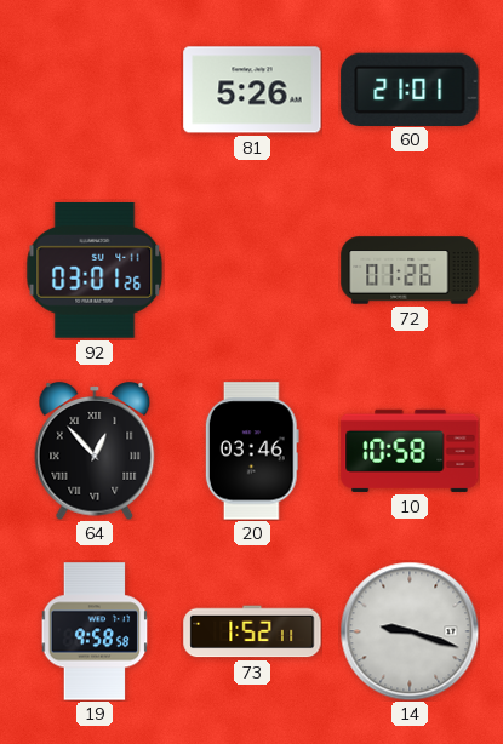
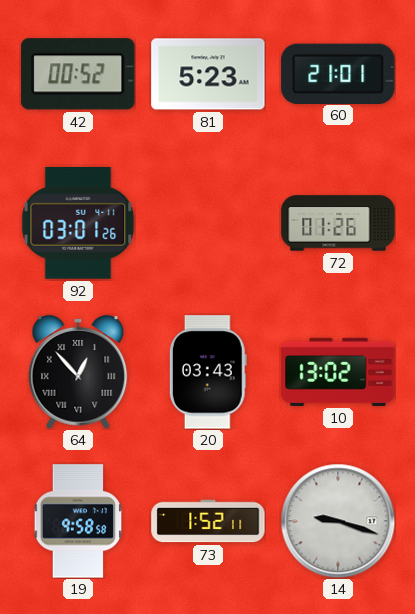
42: none -> 00:52 (78, 74)
81: 5:26 -> 5:23 (208, 74)
20: 03:46 -> 03:43 (208, 372)
10: 10:58 -> 13:02 (338, 372)
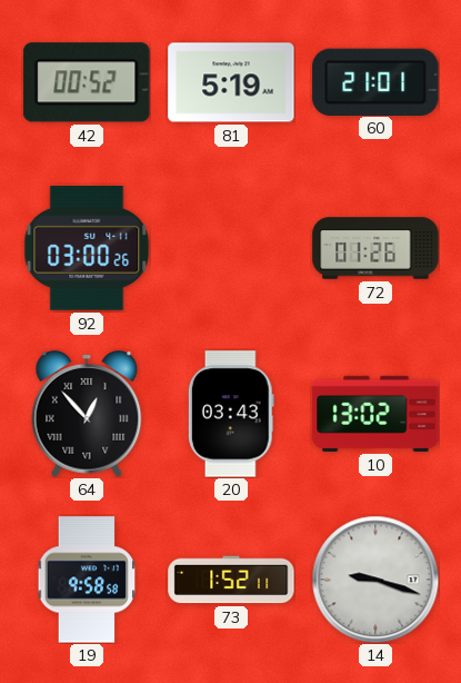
81: 5:23 -> 5:19 (231, 82)
92: 03:01 -> 03:00 (87, 248)
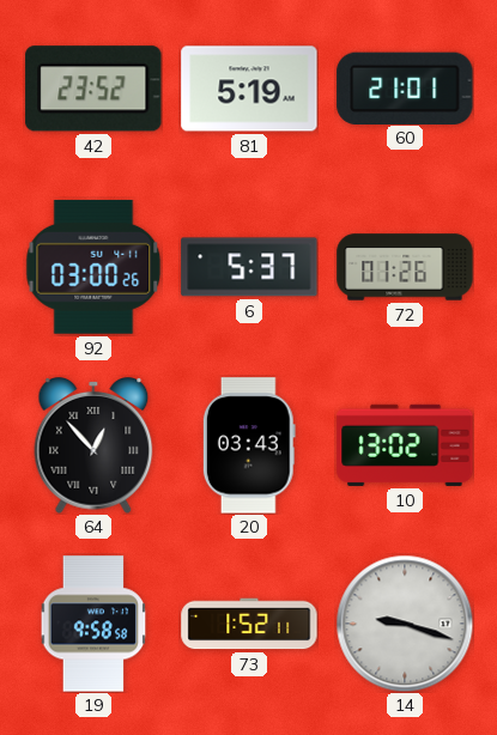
42: 00:52 -> 23:52 (93, 89)
6: none -> 5:37 (249, 267)
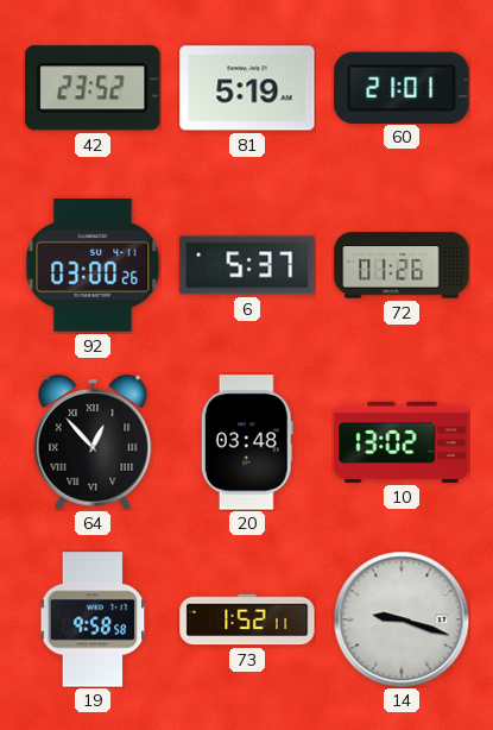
20: 03:43 -> 03:48 (247, 442)
